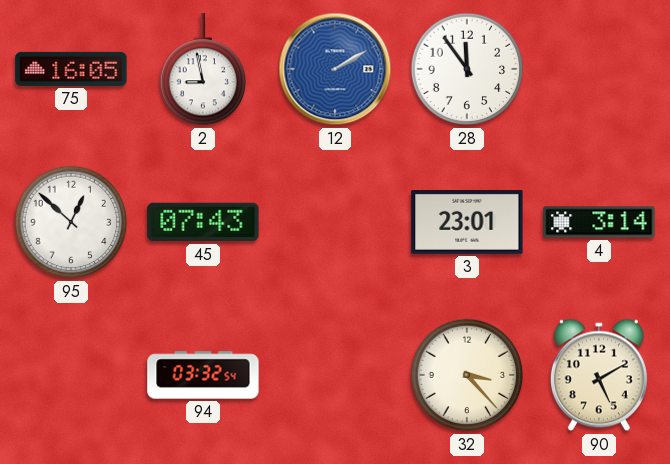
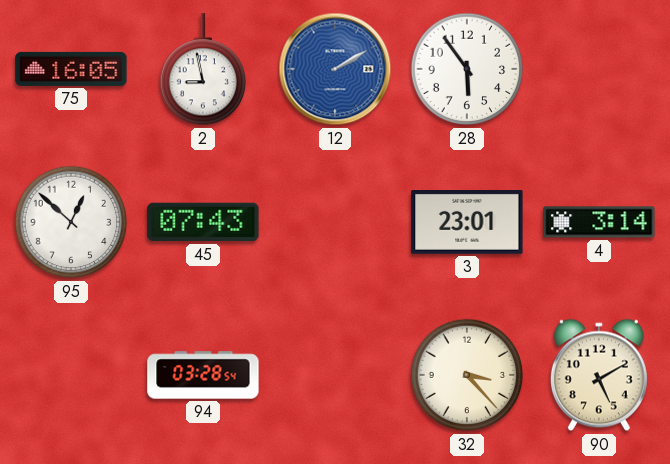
28: 11:54 -> 5:54 (467, 69)
94: 03:32 -> 03:28 (203, 375)
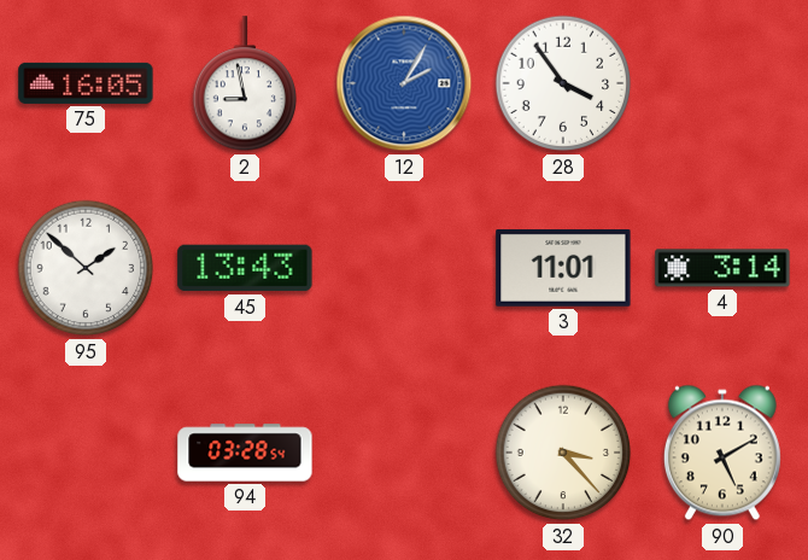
12: 2:10 -> 2:05 (404, 83)
28: 5:54 -> 3:54 (563, 83)
95: 12:52 -> 1:52 (86, 268)
45: 07:43 -> 13:43 (245, 268)
3: 23:01 -> 11:01 (563, 269)
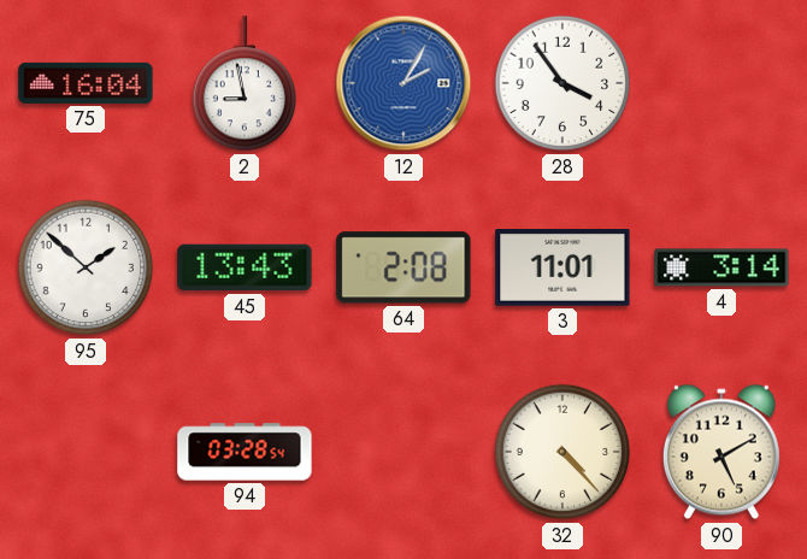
75: 16:05 -> 16:04 (86, 83)
64: none -> 2:08 (403, 267)
32: 3:23 -> 4:23 (562, 452)
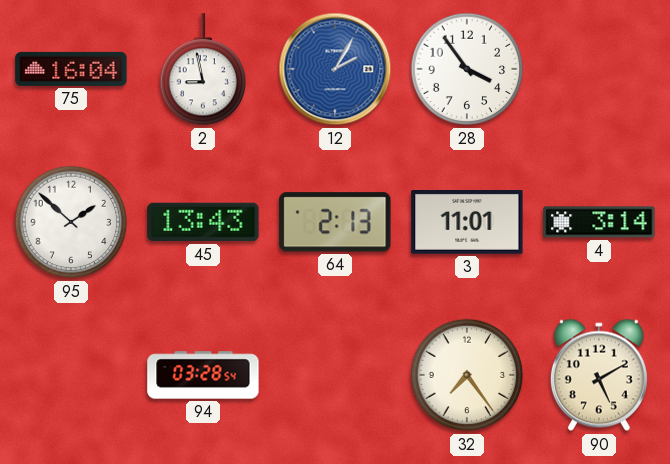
64: 2:08 -> 2:13 (335, 222)
32: 4:23 -> 7:24 (467, 375)
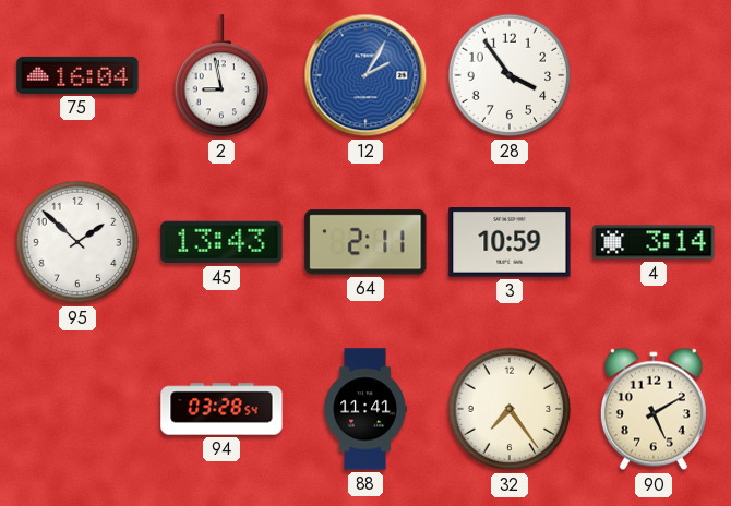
64: 2:13 -> 2:11 (366, 242)
3: 11:01 -> 10:59 (510, 243)
88: none -> 11:41 (366, 409)
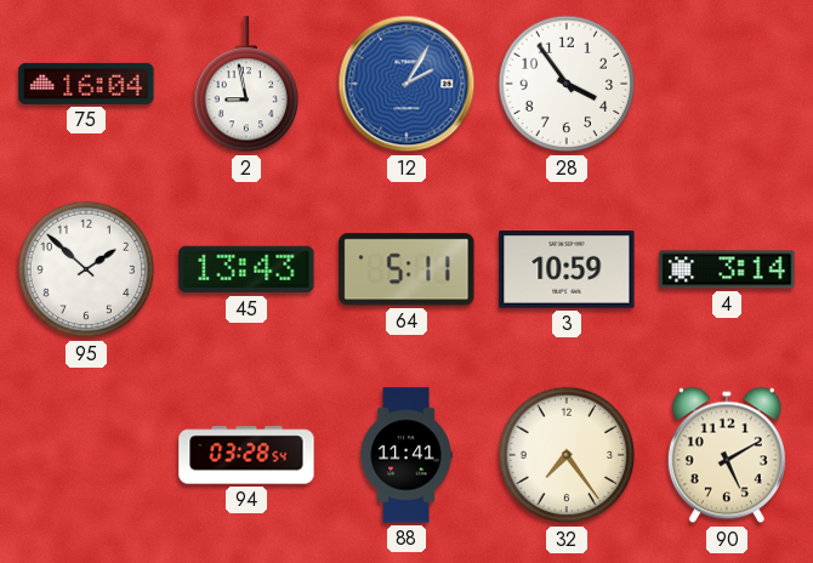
64: 2:11 -> 5:11 (406, 269)
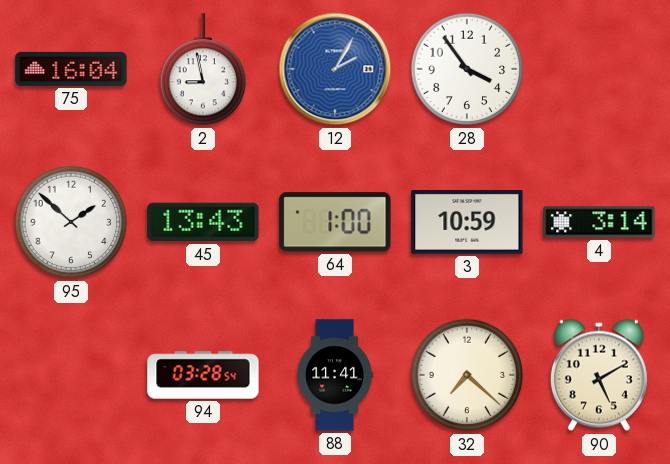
64: 5:11 -> 1:00 (335, 222)
32: 7:24 -> 7:22 (467, 375)
